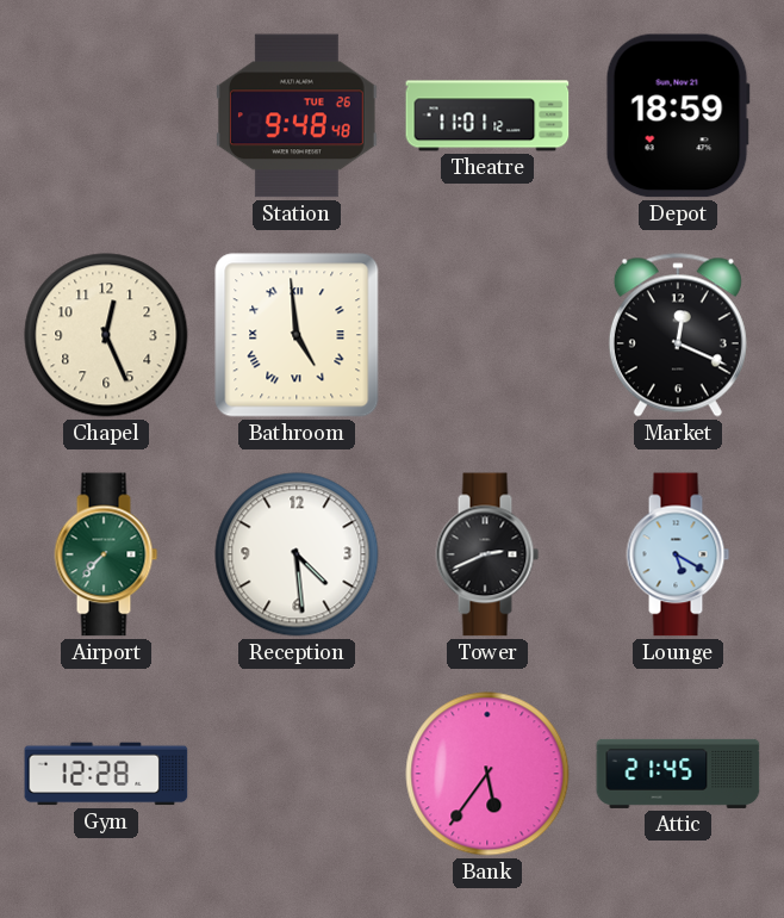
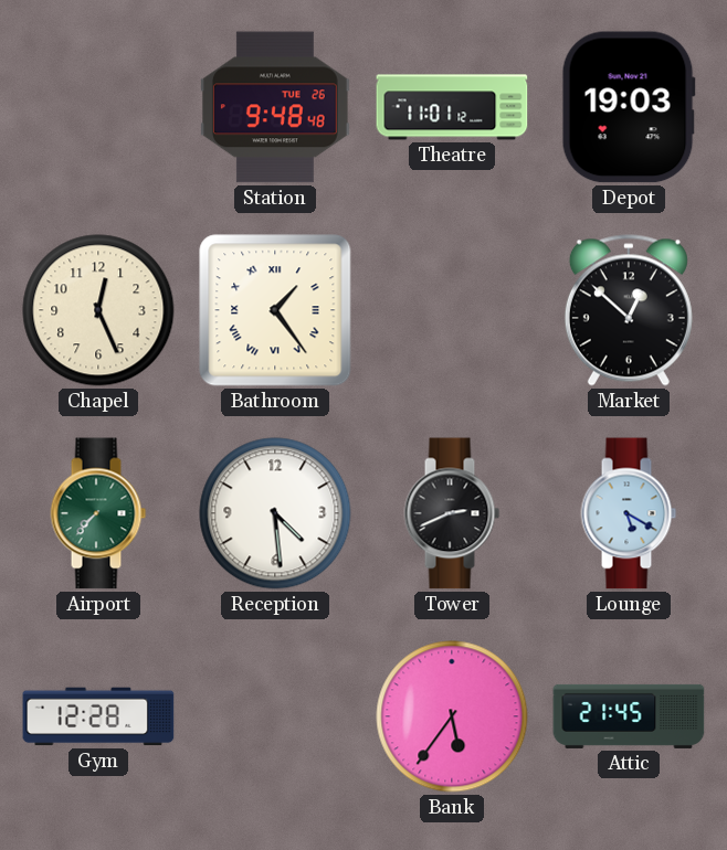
Depot: 18:59 -> 19:03 (629, 107)
Bathroom: 4:59 -> 1:24 (275, 310)
Market: 12:19 -> 12:52 (629, 310)
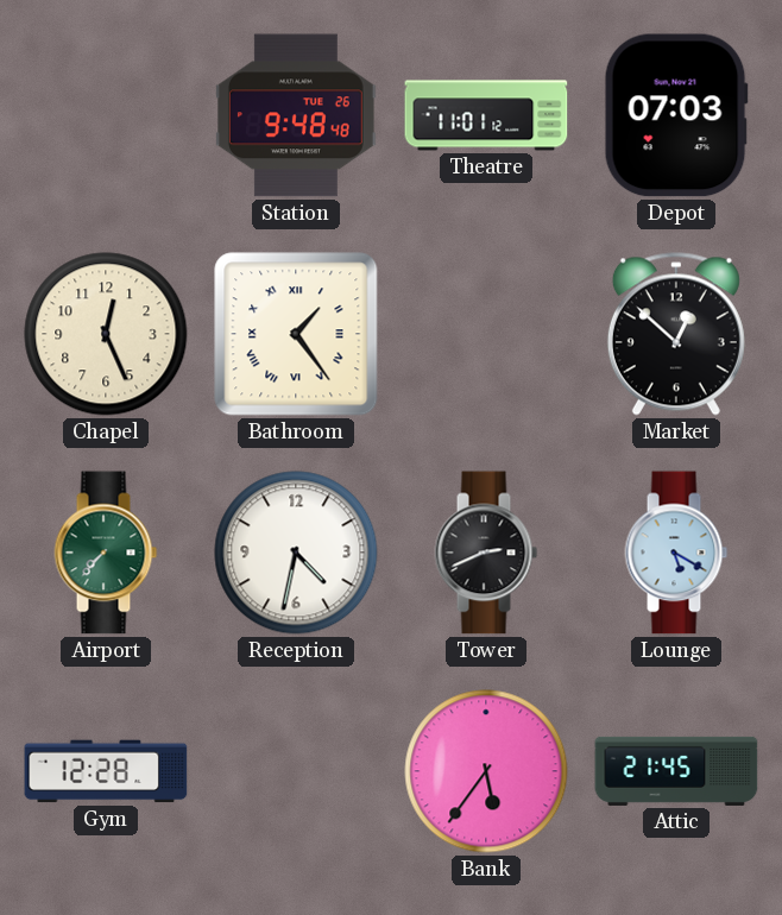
Depot: 19:03 -> 07:03 (676, 115)
Reception: 4:29 -> 4:32 (296, 553)
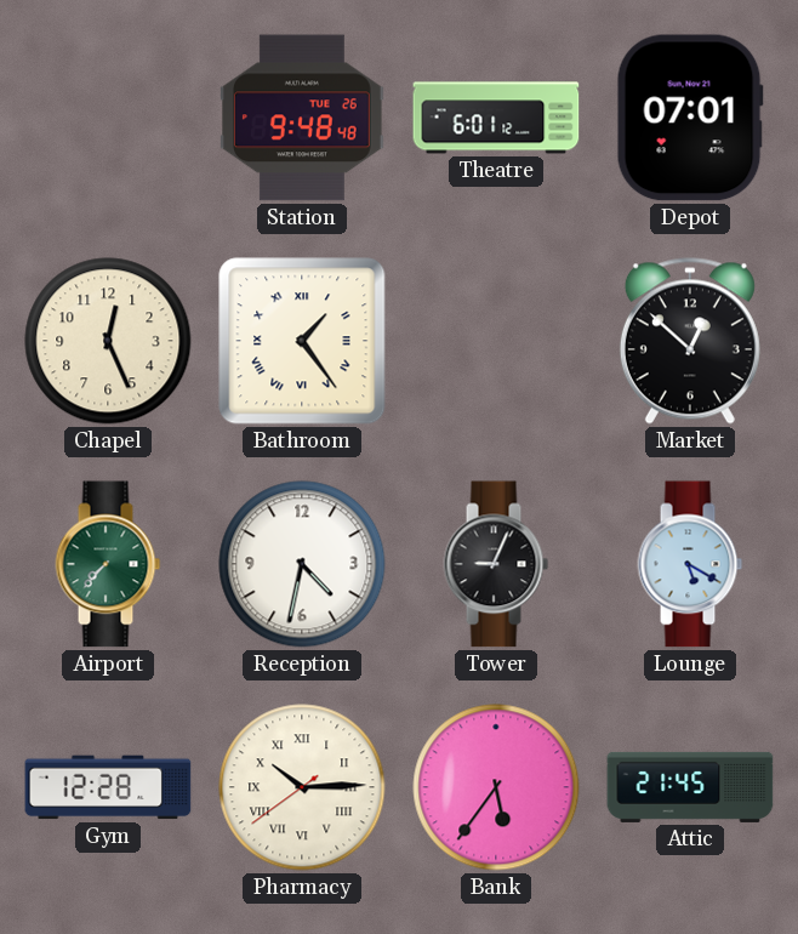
Theatre: 11:01 -> 6:01 (496, 118)
Depot: 07:03 -> 07:01 (690, 118)
Tower: 2:41 -> 9:04 (496, 564)
Pharmacy: none -> 10:14 (302, 787)
